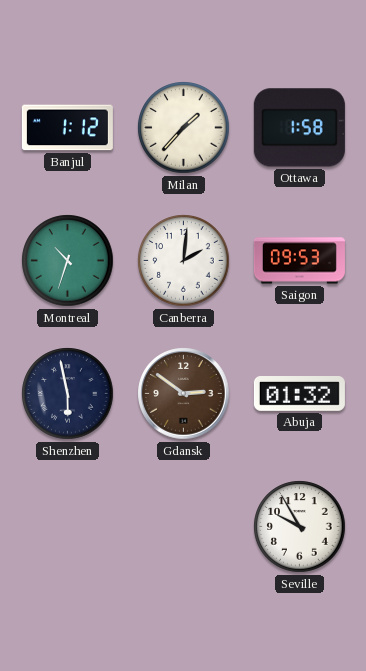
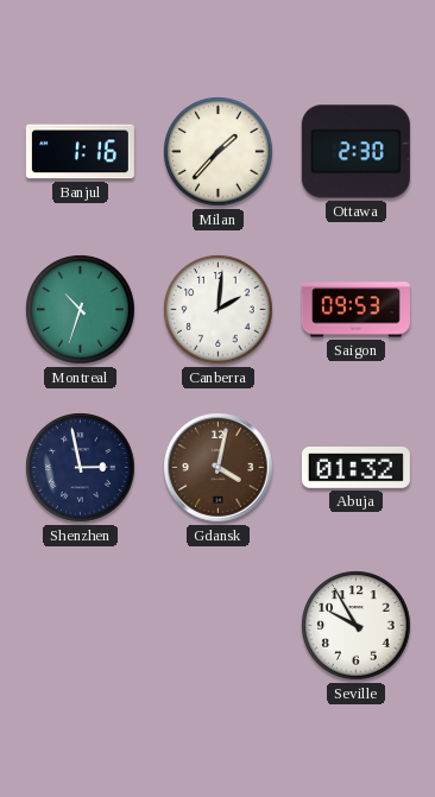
Banjul: 1:12 -> 1:16 (80, 152)
Ottawa: 1:58 -> 2:30 (355, 152)
Shenzhen: 5:58 -> 2:58 (81, 468)
Gdansk: 2:51 -> 4:02 (219, 468)
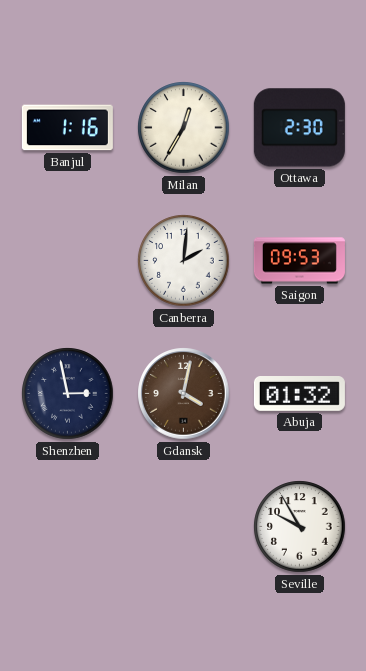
Milan: 1:37 -> 12:35 (184, 128)
Montreal: 10:33 -> none (81, 310)
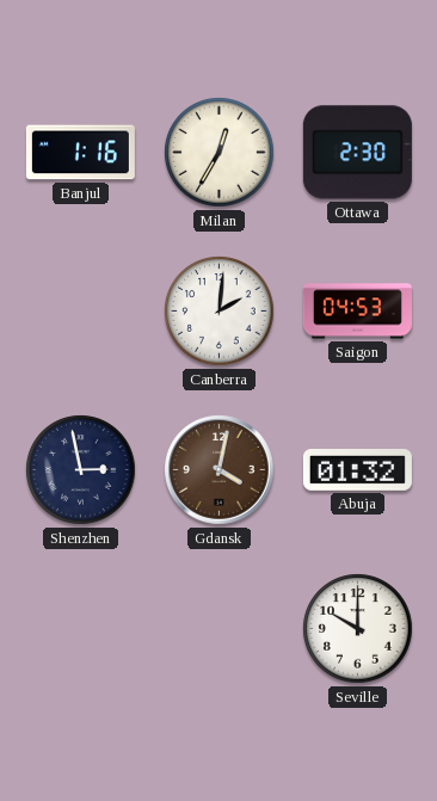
Saigon: 09:53 -> 04:53 (357, 312)
Seville: 9:55 -> 10:00 (358, 629)
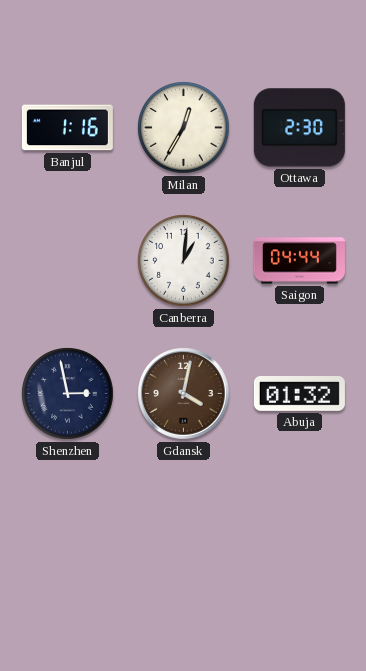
Canberra: 2:01 -> 1:01 (184, 261)
Saigon: 04:53 -> 04:44 (299, 261)
Seville: 10:00 -> none (358, 629)
